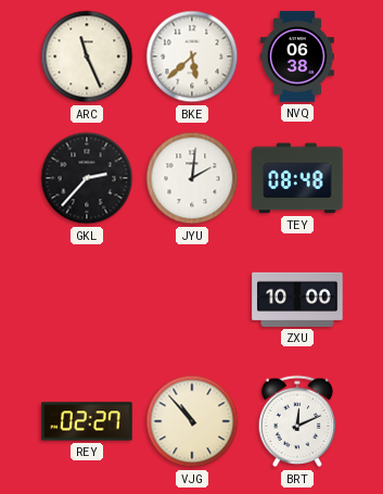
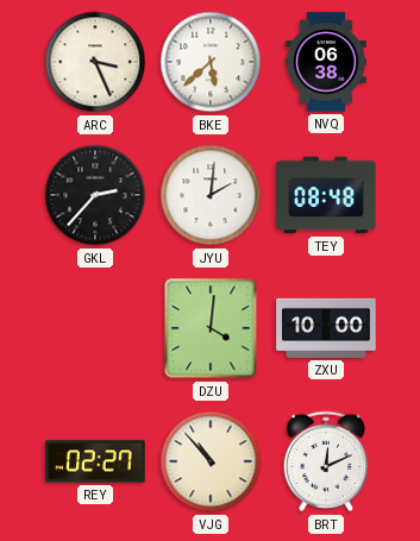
ARC: 11:26 -> 3:26 (95, 62)
DZU: none -> 4:01 (211, 328)
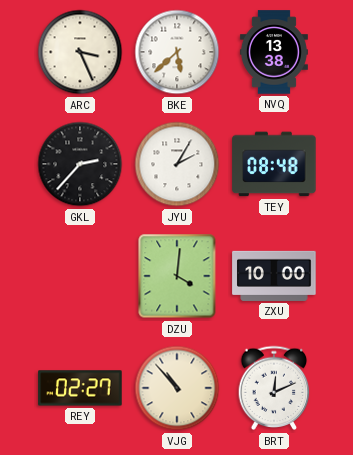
NVQ: 06:38 -> 13:38 (274, 52)
JYU: 2:01 -> 2:05 (177, 164)
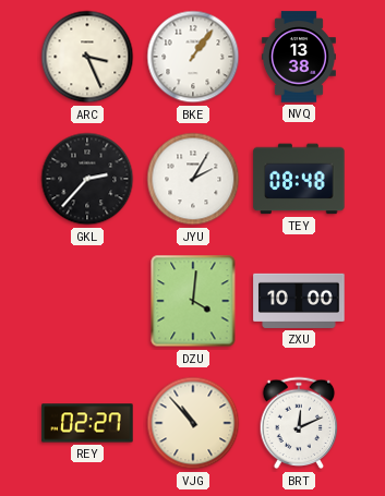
BKE: 5:38 -> 1:06 (193, 57)
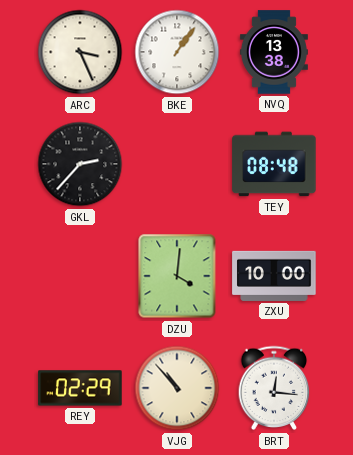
JYU: 2:05 -> none (193, 179)
REY: 02:27 -> 02:29 (80, 388)
BRT: 12:11 -> 12:16 (274, 388)
